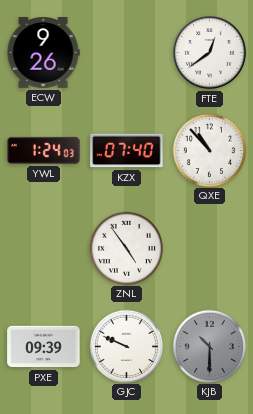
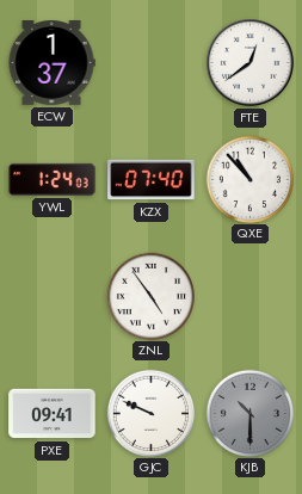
ECW: 9:26 -> 1:37 (51, 63)
PXE: 09:39 -> 09:41 (53, 414)
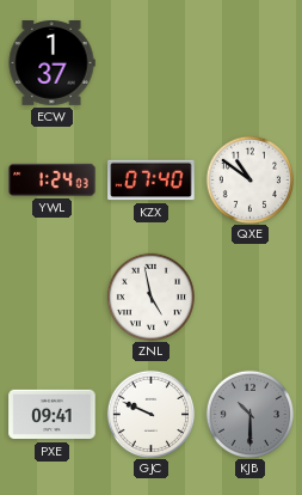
FTE: 12:39 -> none (251, 63)
QXE: 10:53 -> 10:51 (249, 179)
ZNL: 4:54 -> 4:58 (150, 297)
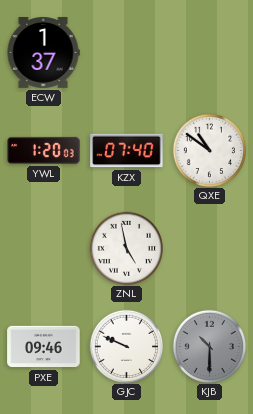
YWL: 1:24 -> 1:20 (44, 150)
PXE: 09:41 -> 09:46 (44, 347)
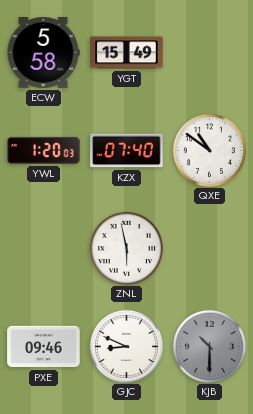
ECW: 1:37 -> 5:58 (43, 53)
YGT: none -> 15:49 (127, 53)
ZNL: 4:58 -> 5:58 (126, 248)
GJC: 9:49 -> 8:49 (126, 346)
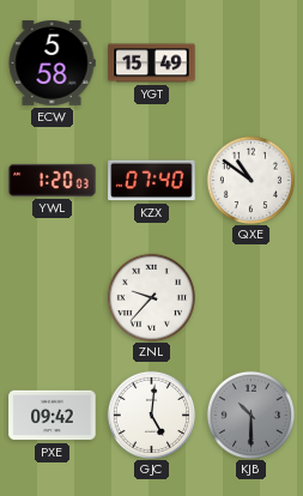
ZNL: 5:58 -> 9:37 (151, 297)
PXE: 09:46 -> 09:42 (53, 416)
GJC: 8:49 -> 5:01 (151, 415)
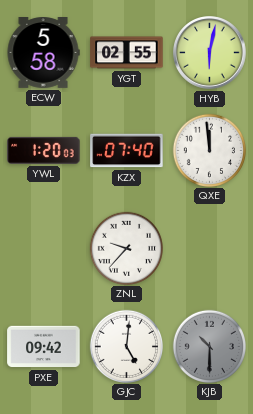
YGT: 15:49 -> 02:55 (127, 53)
HYB: none -> 6:02 (210, 53)
QXE: 10:51 -> 11:59 (209, 150)
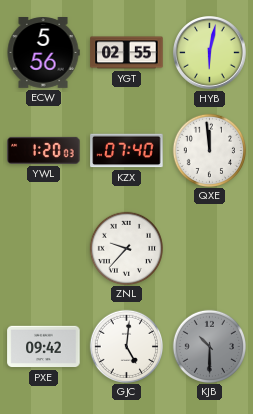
ECW: 5:58 -> 5:56 (43, 53)
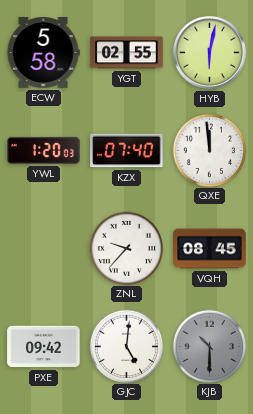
ECW: 5:56 -> 5:58 (43, 53)
VQH: none -> 08:45 (210, 249)
